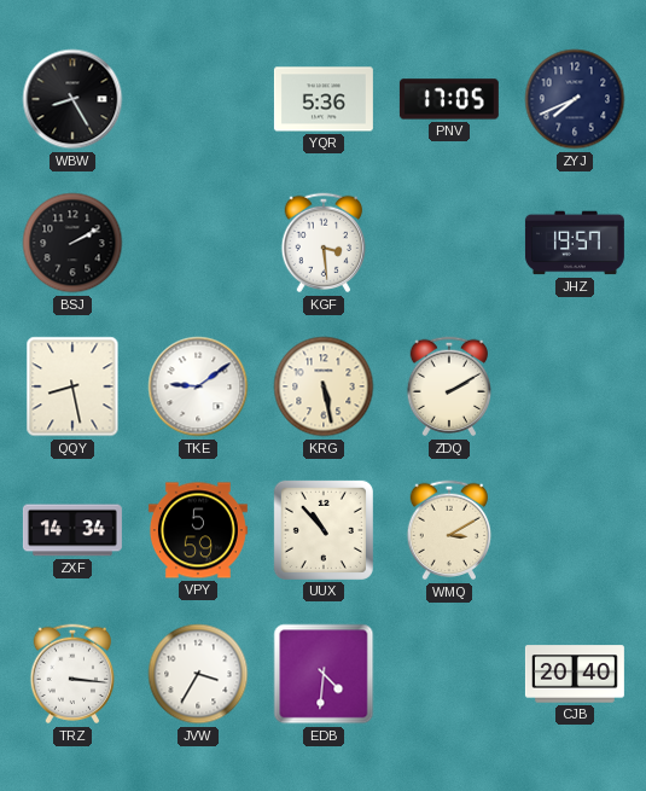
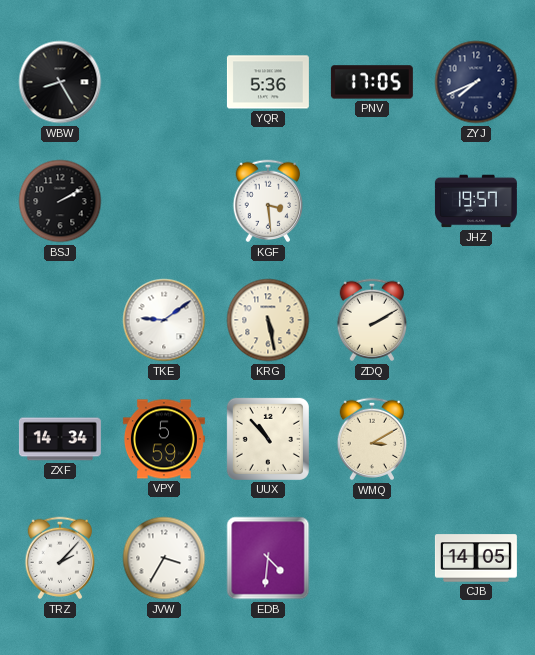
QQY: 8:28 -> none (72, 386)
TRZ: 3:16 -> 2:07 (60, 558)
CJB: 20:40 -> 14:05 (476, 558)
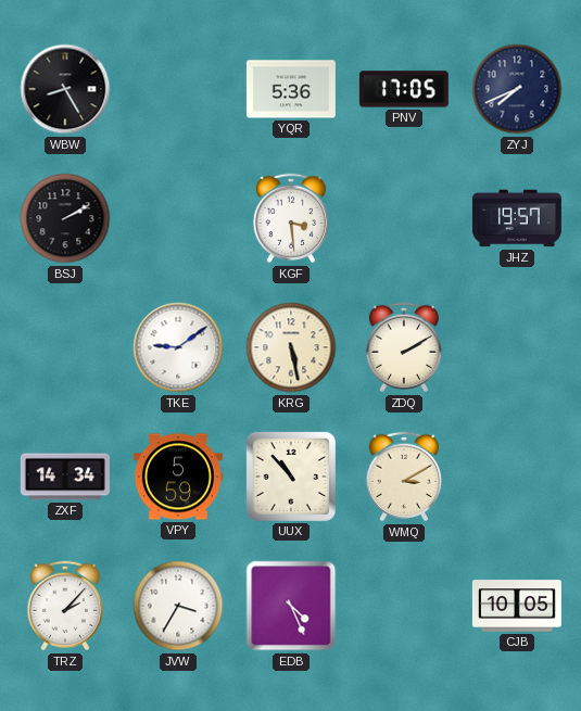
EDB: 4:31 -> 4:26 (291, 606)
CJB: 14:05 -> 10:05 (517, 606)
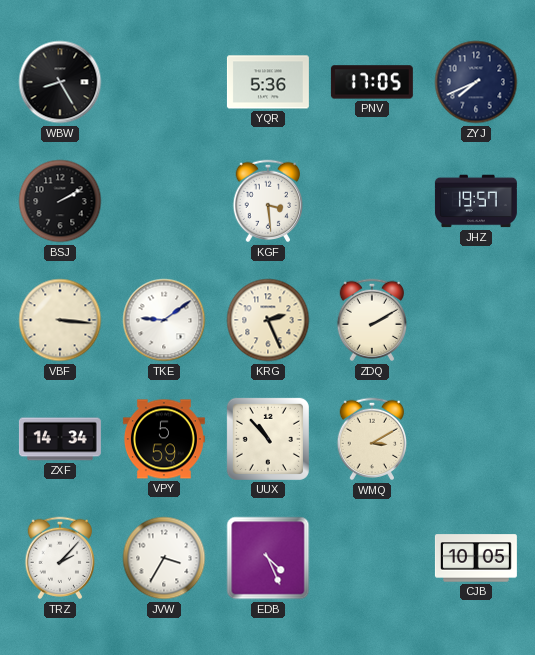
VBF: none -> 3:16 (60, 320)
KRG: 5:28 -> 2:26 (268, 320)
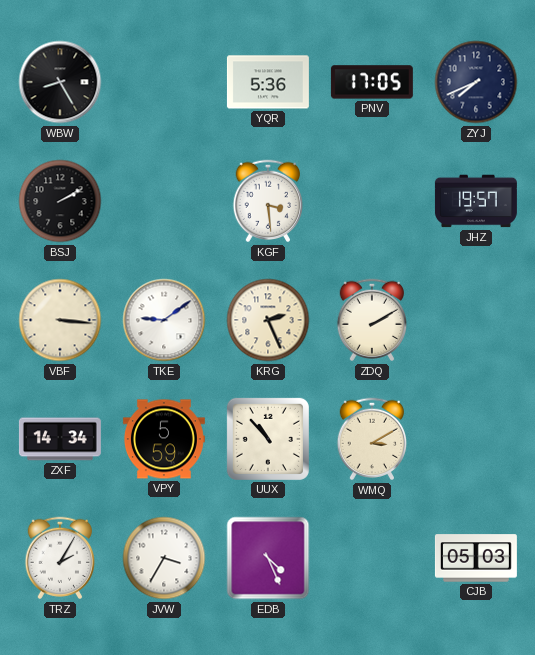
TRZ: 2:07 -> 2:05 (60, 558)
CJB: 10:05 -> 05:03 (476, 558)
